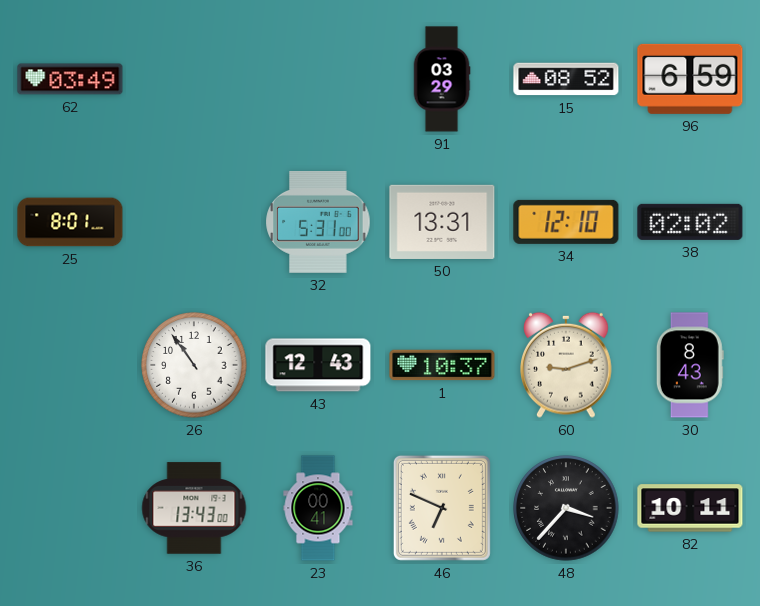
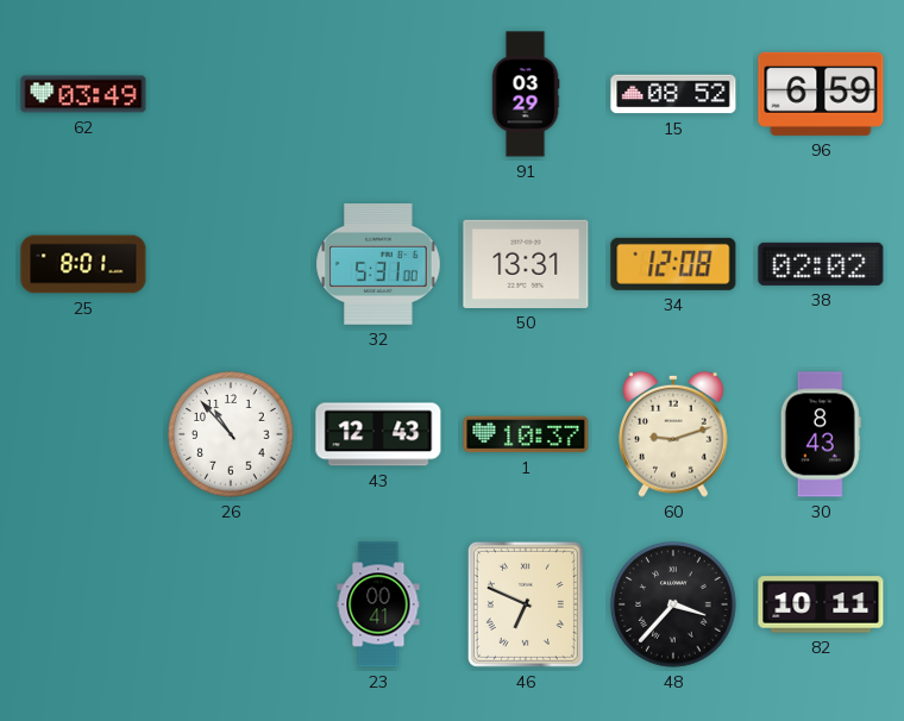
34: 12:10 -> 12:08 (673, 264)
26: 10:54 -> 10:53 (231, 434)
36: 13:43 -> none (194, 508)
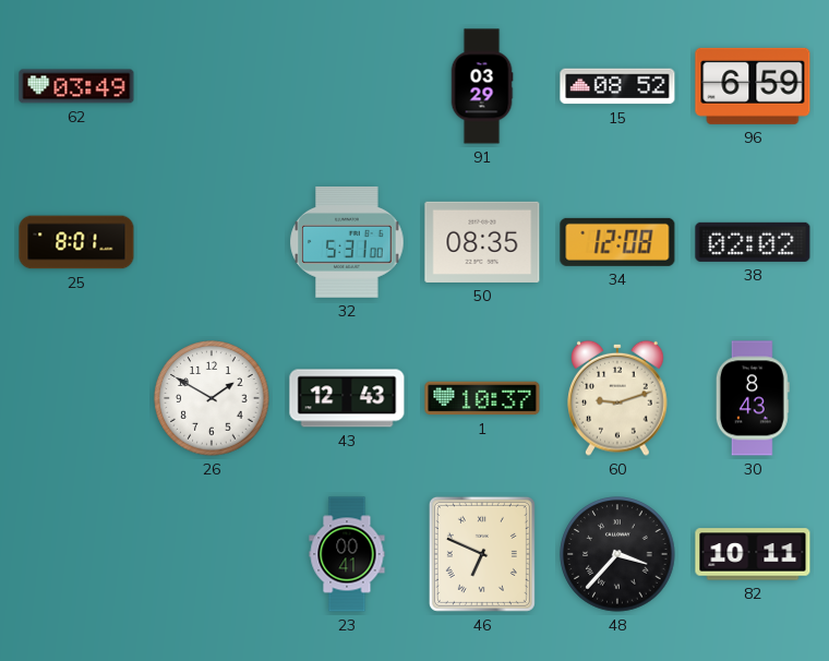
50: 13:31 -> 08:35 (482, 242)
26: 10:53 -> 1:50 (212, 398)
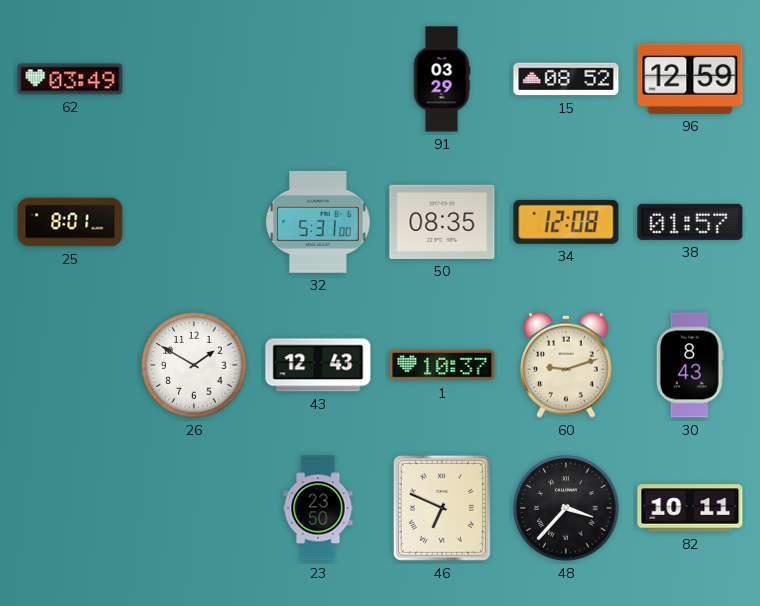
96: 6:59 -> 12:59 (690, 79)
38: 02:02 -> 01:57 (690, 222)
23: 00:41 -> 23:50 (318, 508)
